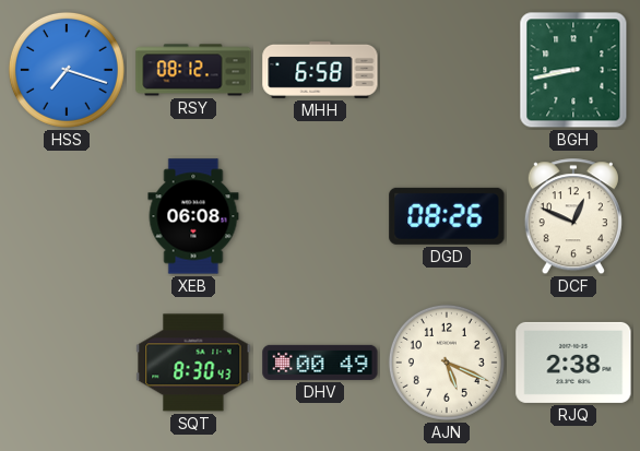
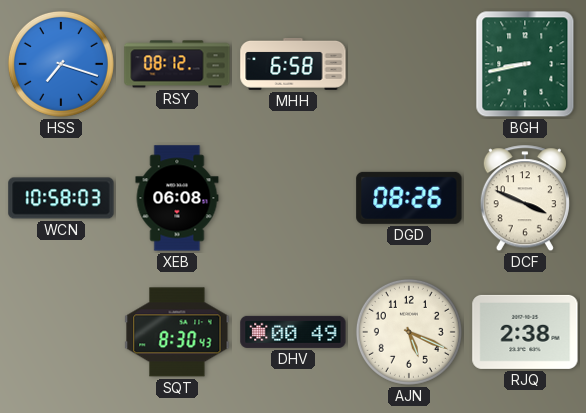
WCN: none -> 10:58 (61, 198)
DCF: 12:49 -> 3:49 (525, 199)
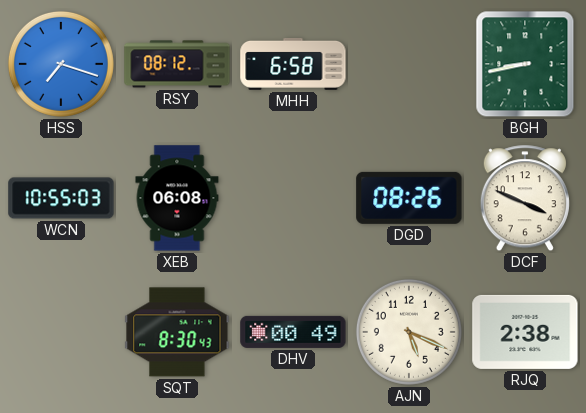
WCN: 10:58 -> 10:55 (61, 198)
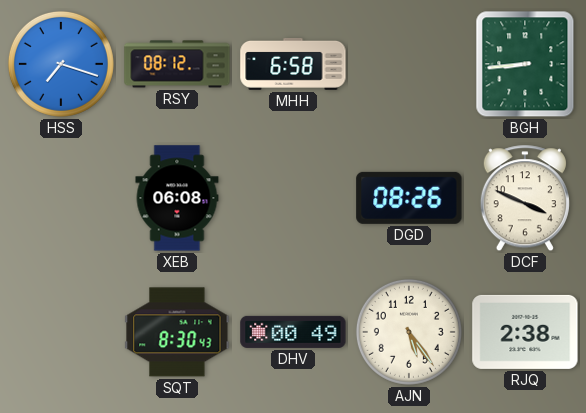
BGH: 8:43 -> 8:44 (525, 64)
WCN: 10:55 -> none (61, 198)
AJN: 5:19 -> 5:24 (409, 332)
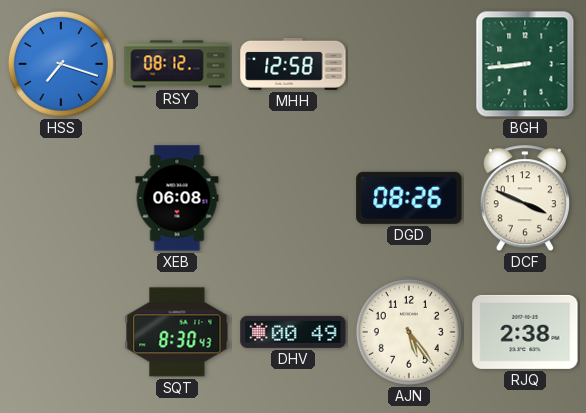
MHH: 6:58 -> 12:58 (293, 64)
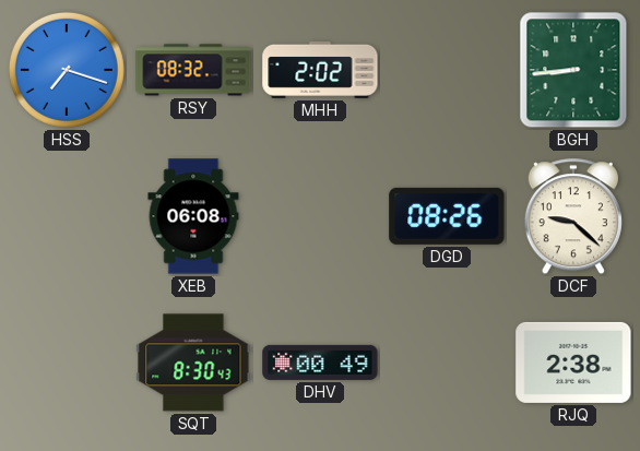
RSY: 08:12 -> 08:32 (193, 70)
MHH: 12:58 -> 2:02 (320, 70)
DCF: 3:49 -> 9:22 (573, 217)
AJN: 5:24 -> none (409, 332)
